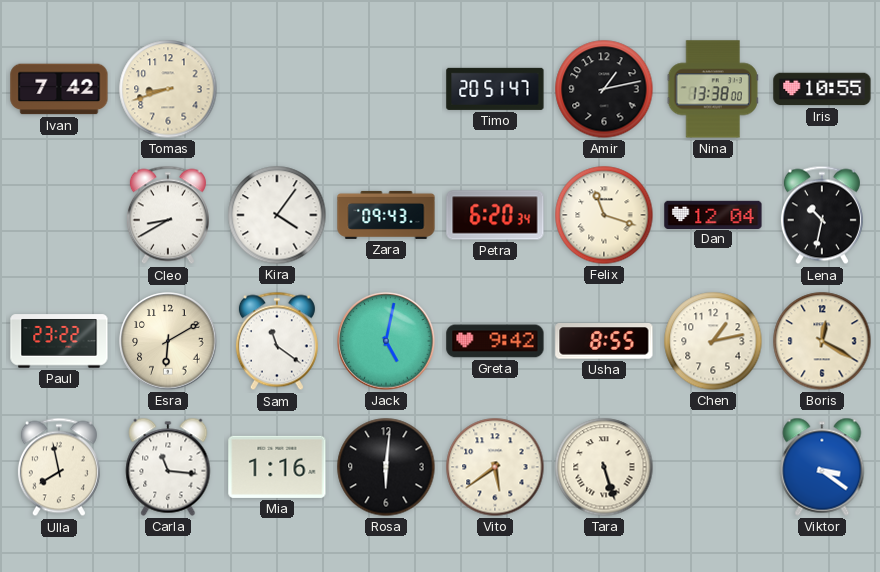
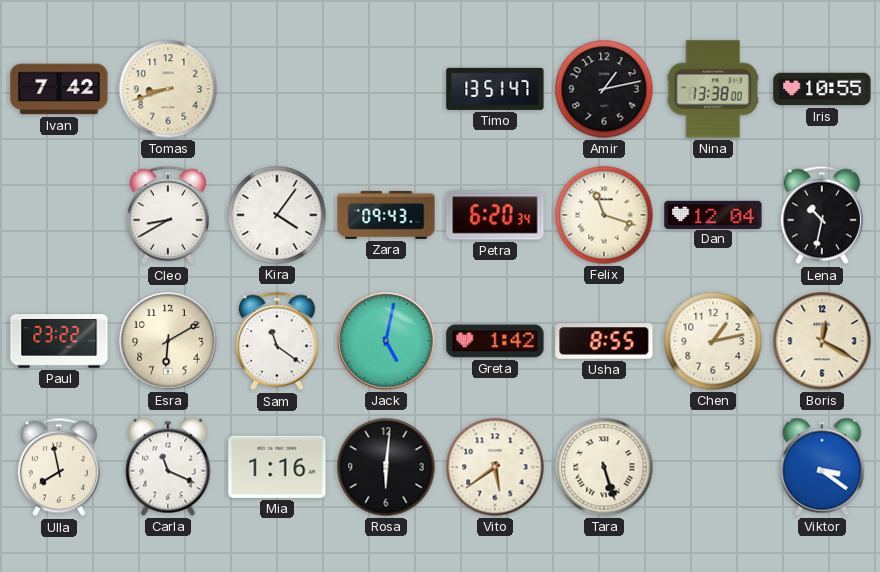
Timo: 20:51 -> 13:51 (495, 89)
Greta: 9:42 -> 1:42 (495, 341)
Carla: 11:16 -> 11:19 (168, 467)
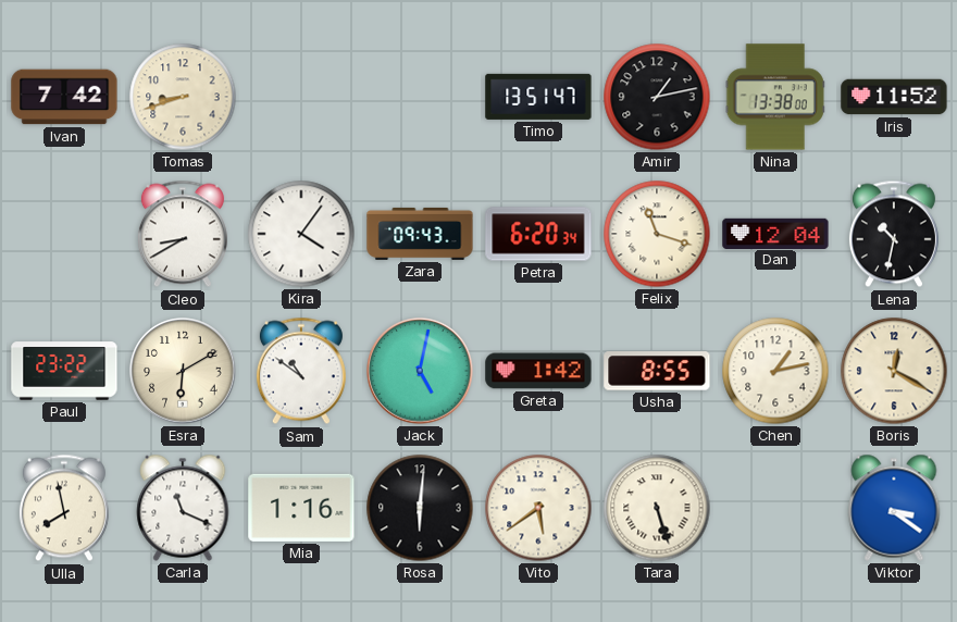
Iris: 10:55 -> 11:52 (894, 97)
Sam: 11:21 -> 10:51 (301, 371)
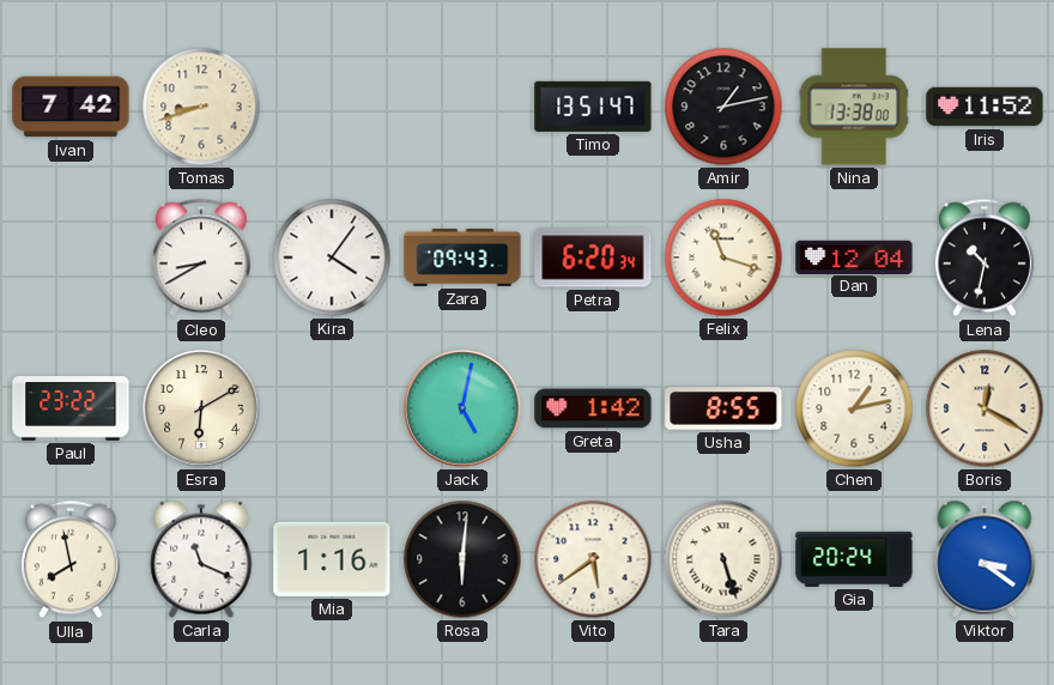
Sam: 10:51 -> none (301, 371)
Gia: none -> 20:24 (854, 559)
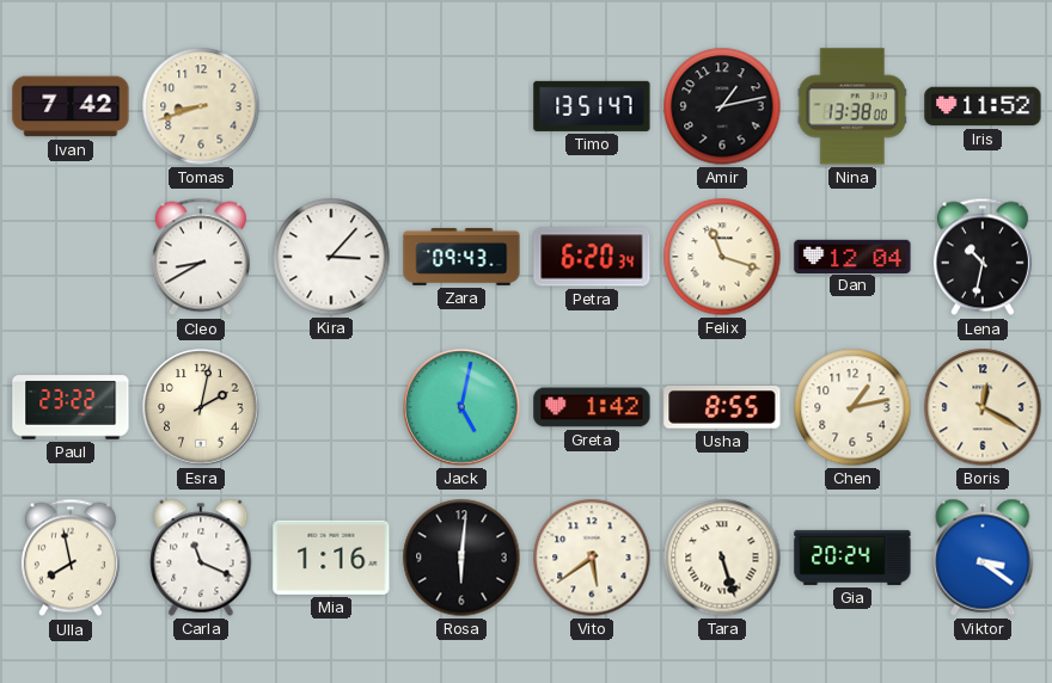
Kira: 4:06 -> 3:07 (331, 257)
Esra: 6:10 -> 2:02 (201, 407)
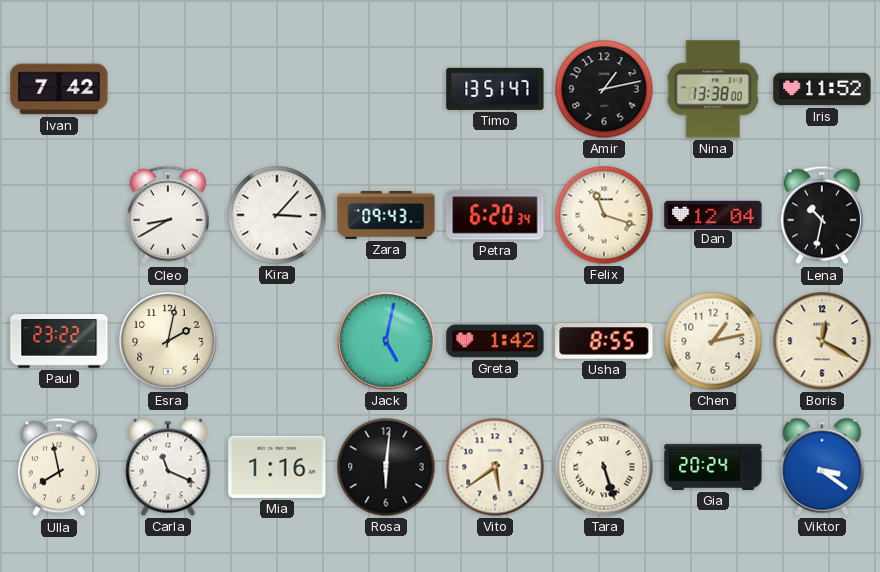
Tomas: 8:42 -> none (201, 106)
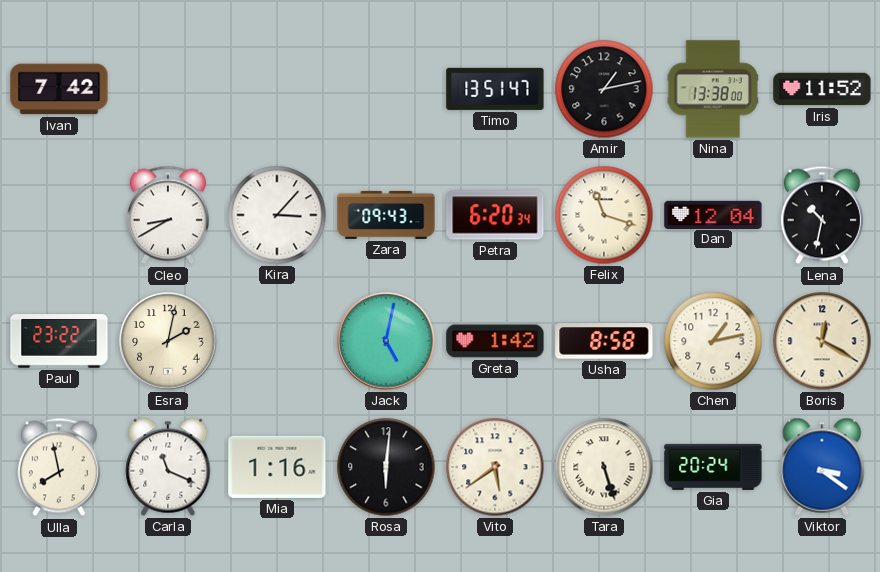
Usha: 8:55 -> 8:58 (604, 341)
